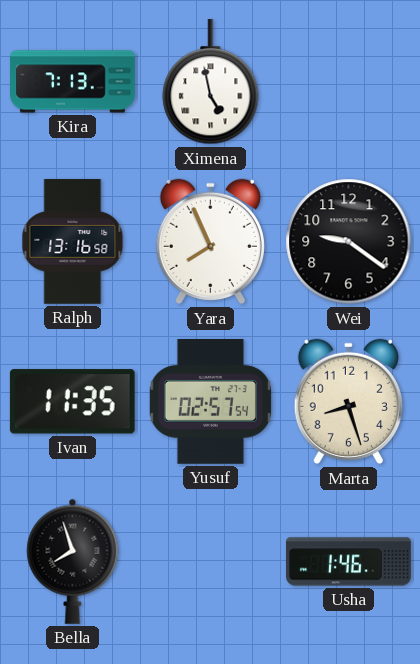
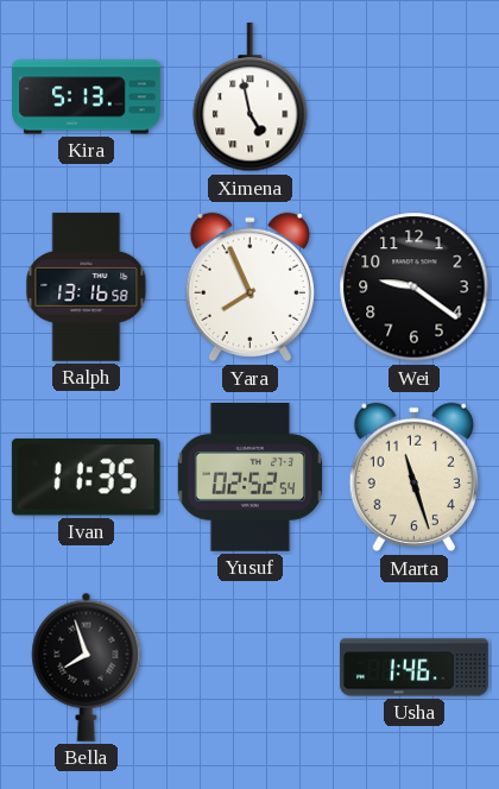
Kira: 7:13 -> 5:13 (87, 97)
Yusuf: 02:57 -> 02:52 (249, 478)
Marta: 8:27 -> 11:27 (413, 478)
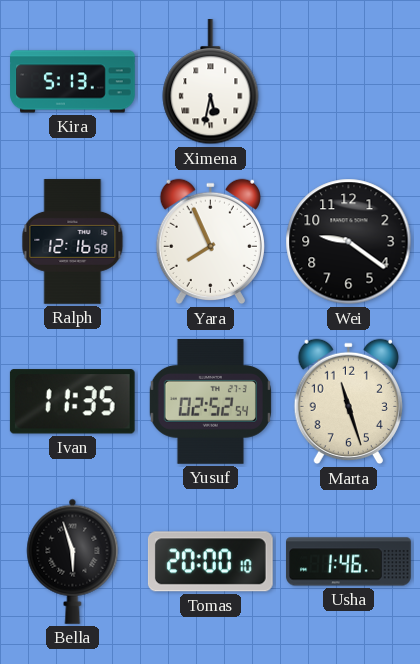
Ximena: 4:58 -> 5:32 (211, 83)
Ralph: 13:16 -> 12:16 (73, 242)
Bella: 7:57 -> 5:57 (73, 561)
Tomas: none -> 20:00 (210, 562)
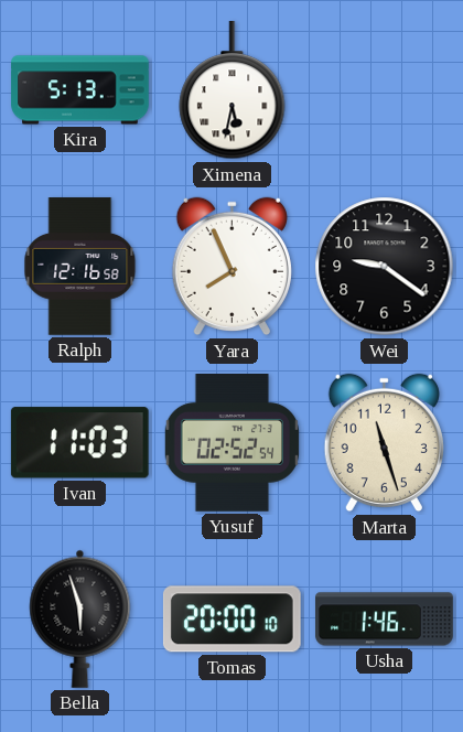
Ivan: 11:35 -> 11:03 (79, 443)
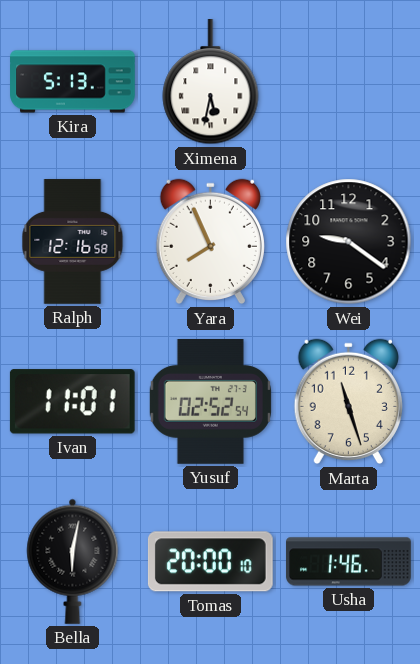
Ivan: 11:03 -> 11:01 (72, 402)
Bella: 5:57 -> 6:02 (73, 561)
